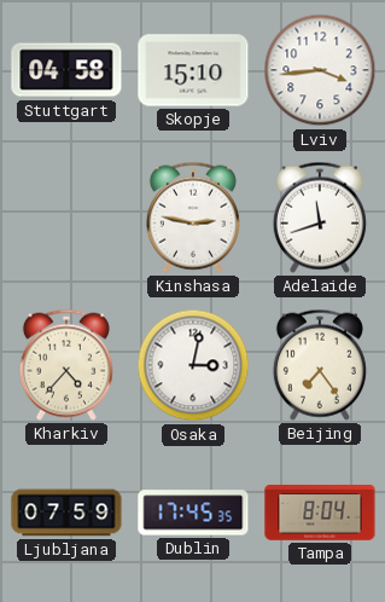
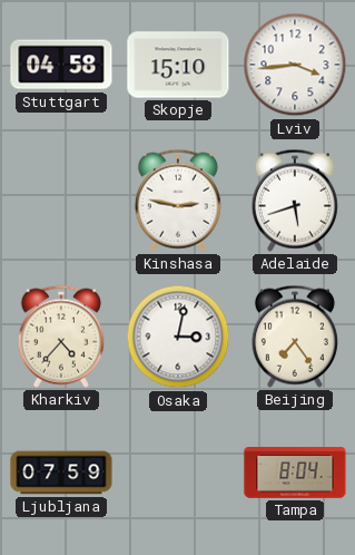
Adelaide: 11:42 -> 5:42 (295, 201)
Dublin: 17:45 -> none (193, 513)
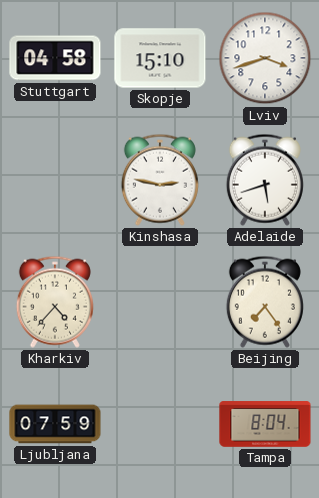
Lviv: 3:44 -> 3:42 (265, 58)
Osaka: 3:02 -> none (178, 337)
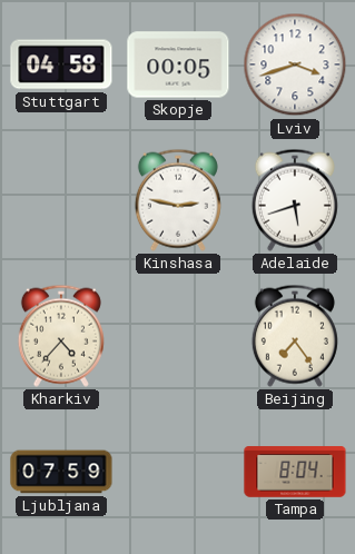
Skopje: 15:10 -> 00:05 (178, 65)
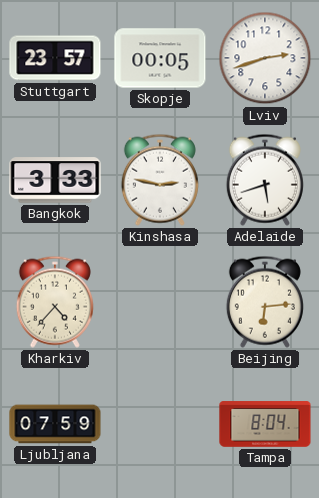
Stuttgart: 04:58 -> 23:57 (55, 58)
Lviv: 3:42 -> 2:42 (265, 58)
Bangkok: none -> 3:33 (55, 180)
Beijing: 7:24 -> 6:14 (265, 302)
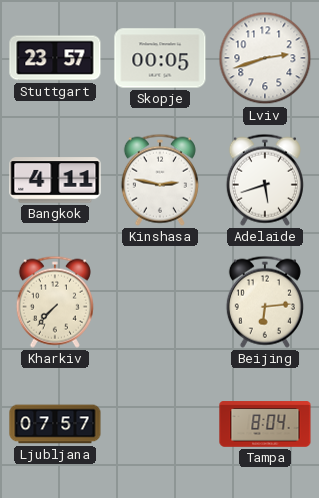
Bangkok: 3:33 -> 4:11 (55, 180)
Kharkiv: 4:37 -> 7:37 (55, 302)
Ljubljana: 07:59 -> 07:57 (55, 424)
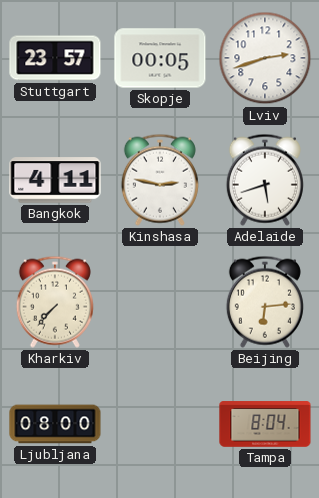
Ljubljana: 07:57 -> 08:00 (55, 424)
